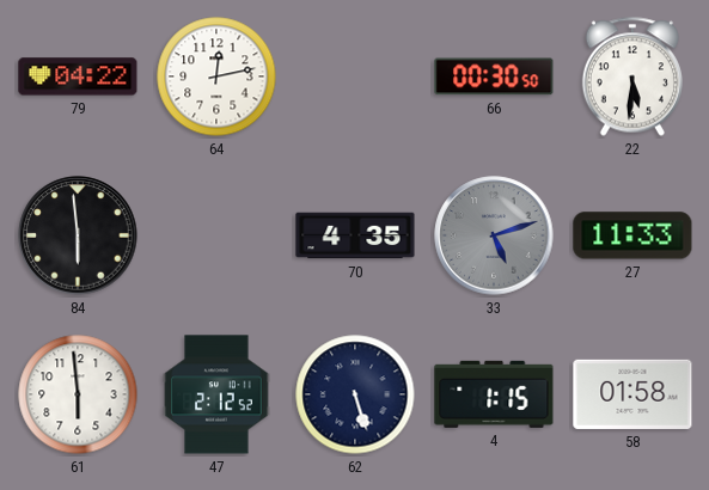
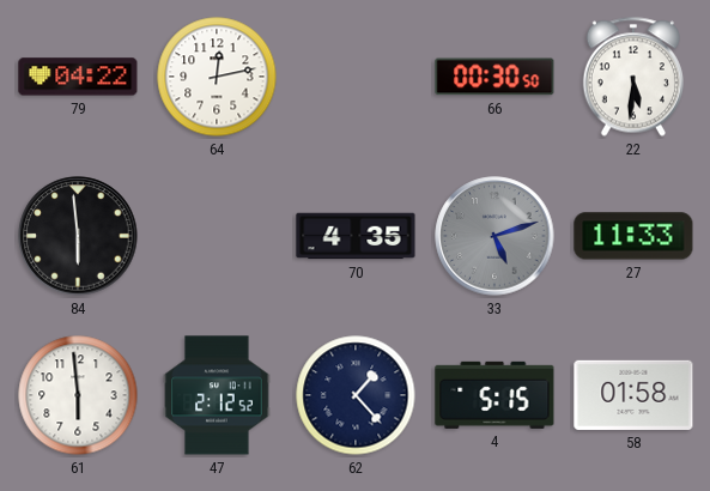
62: 5:27 -> 1:23 (356, 395)
4: 1:15 -> 5:15 (494, 395)
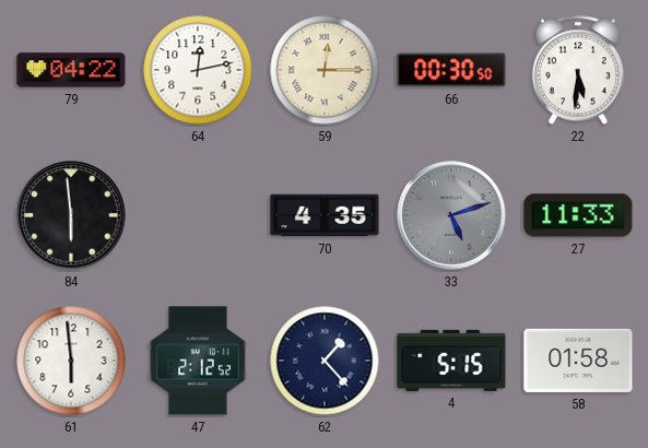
59: none -> 12:15 (325, 70)
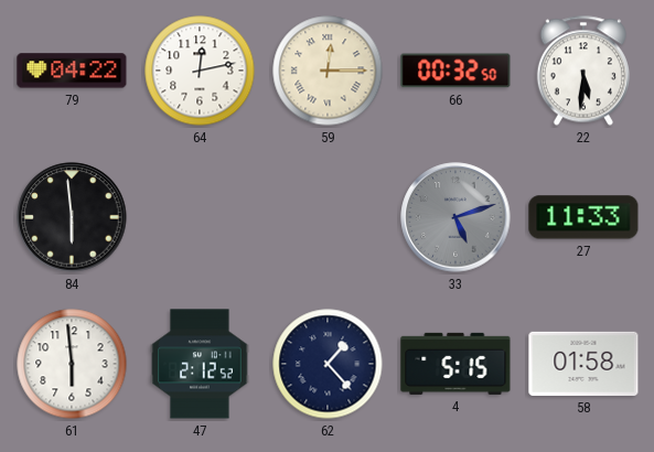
66: 00:30 -> 00:32 (455, 71)
70: 4:35 -> none (325, 215)
